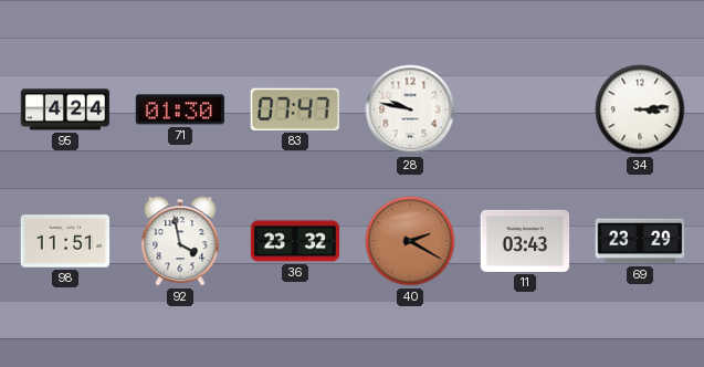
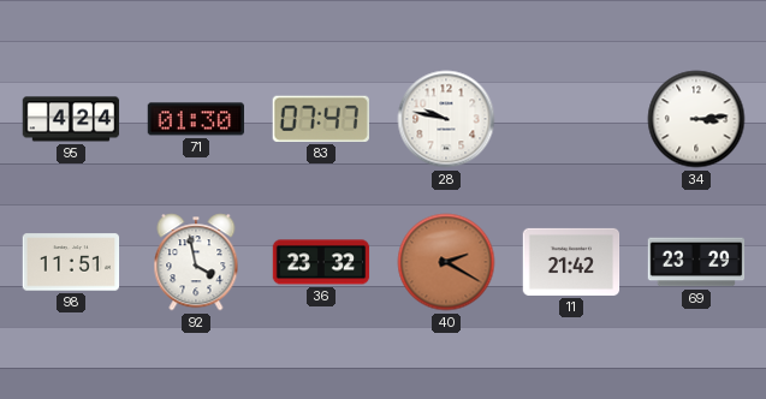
11: 03:43 -> 21:42 (571, 262)
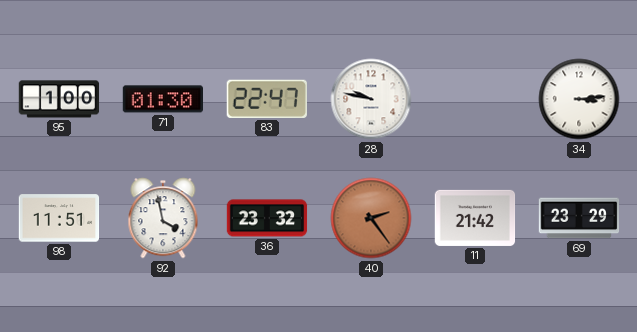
95: 4:24 -> 1:00 (59, 99)
83: 07:47 -> 22:47 (267, 99)
40: 2:20 -> 2:24 (371, 218)
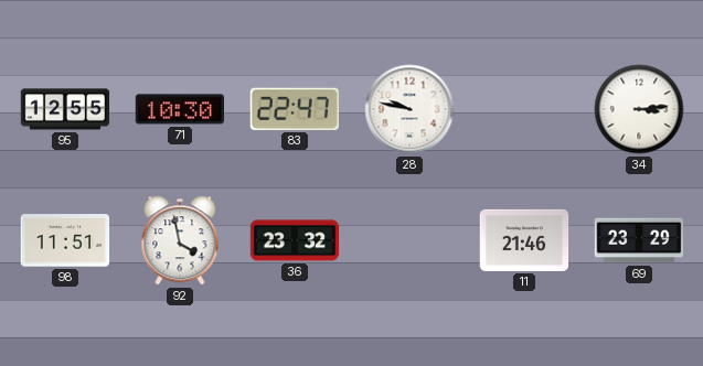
95: 1:00 -> 12:55 (65, 109)
71: 01:30 -> 10:30 (179, 109)
40: 2:24 -> none (371, 218)
11: 21:42 -> 21:46 (524, 240)
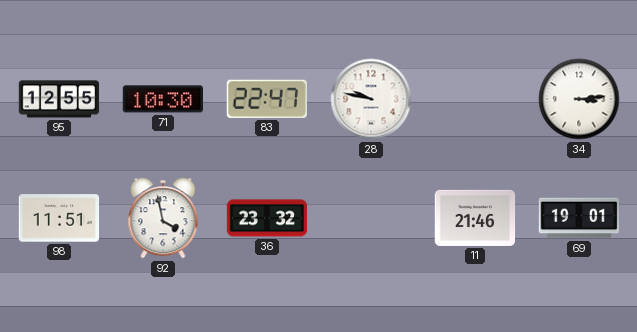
69: 23:29 -> 19:01 (579, 218)
